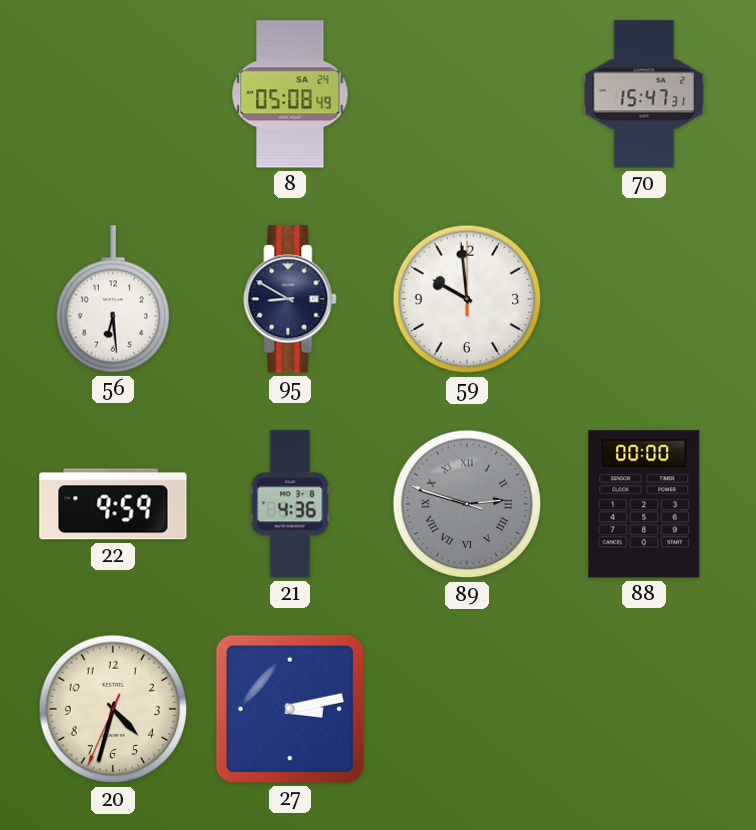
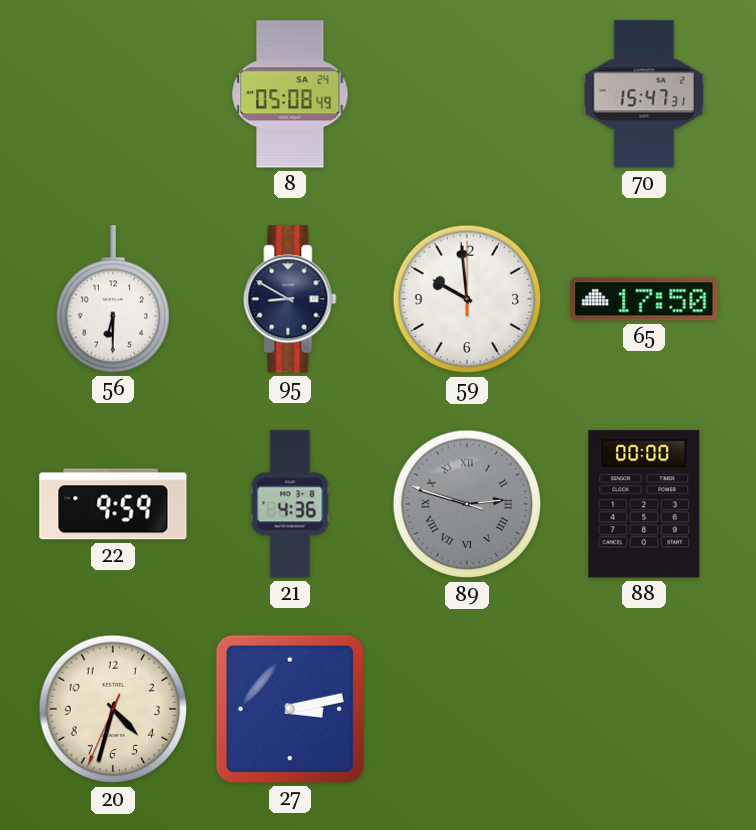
56: 6:29 -> 6:30 (112, 299)
65: none -> 17:50 (644, 299)
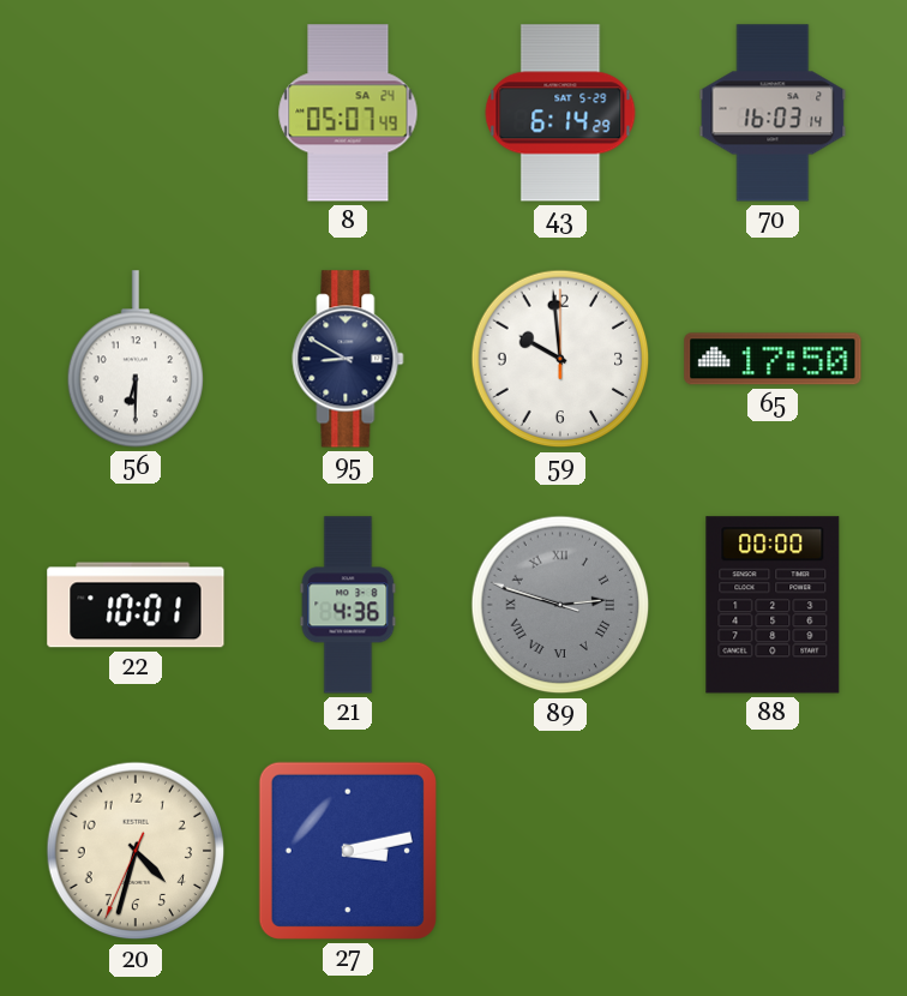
8: 05:08 -> 05:07 (348, 113)
43: none -> 6:14 (560, 113)
70: 15:47 -> 16:03 (773, 113)
22: 9:59 -> 10:01 (136, 605)
